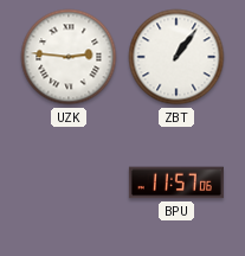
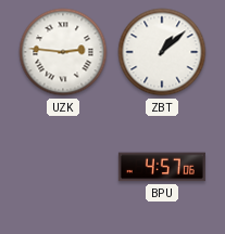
ZBT: 1:06 -> 1:08 (162, 52)
BPU: 11:57 -> 4:57 (162, 167)
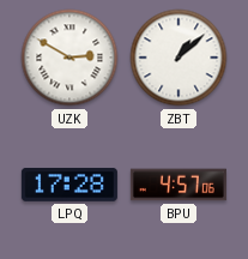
UZK: 2:46 -> 2:50 (69, 58)
LPQ: none -> 17:28 (69, 185)
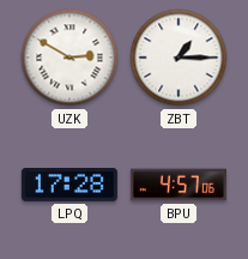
ZBT: 1:08 -> 1:15 (179, 58)
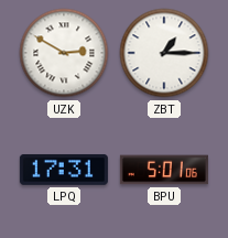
LPQ: 17:28 -> 17:31 (64, 170)
BPU: 4:57 -> 5:01 (164, 170)
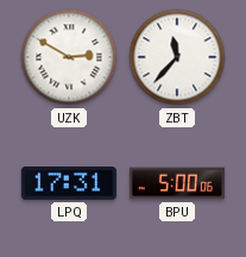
ZBT: 1:15 -> 11:37 (177, 57)
BPU: 5:01 -> 5:00 (177, 183)
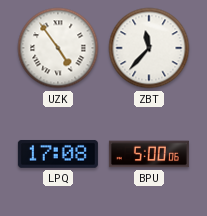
UZK: 2:50 -> 4:54 (58, 48)
LPQ: 17:31 -> 17:08 (58, 154)
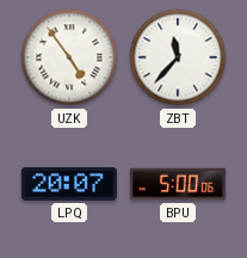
LPQ: 17:08 -> 20:07 (69, 184)
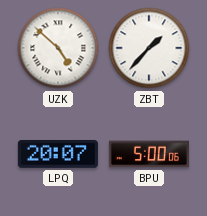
UZK: 4:54 -> 4:52 (58, 48)
ZBT: 11:37 -> 1:37 (149, 48)
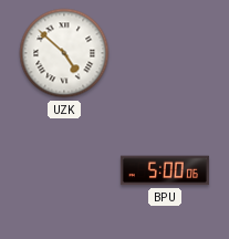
ZBT: 1:37 -> none (149, 48)
LPQ: 20:07 -> none (58, 154)
